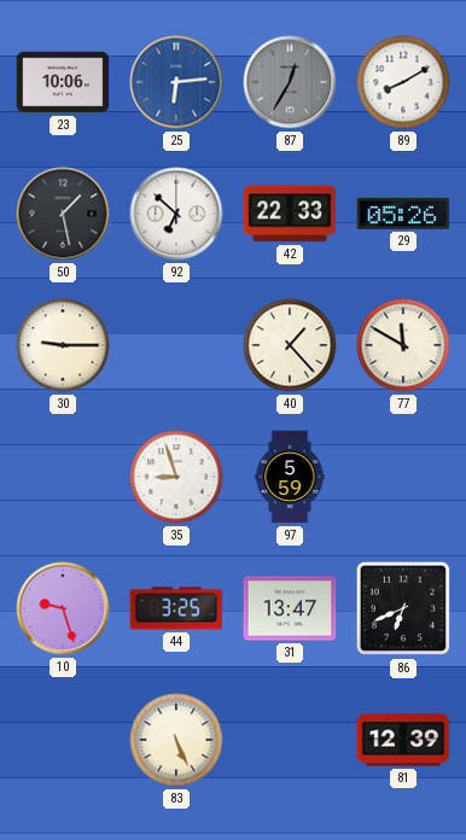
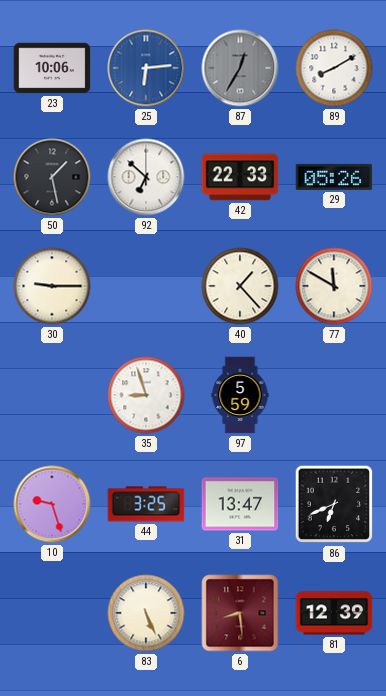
6: none -> 8:29 (240, 613)
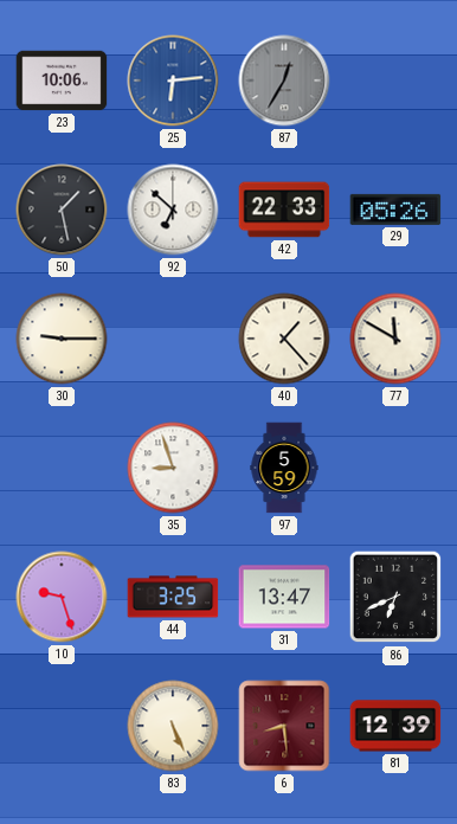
89: 8:10 -> none (334, 68)
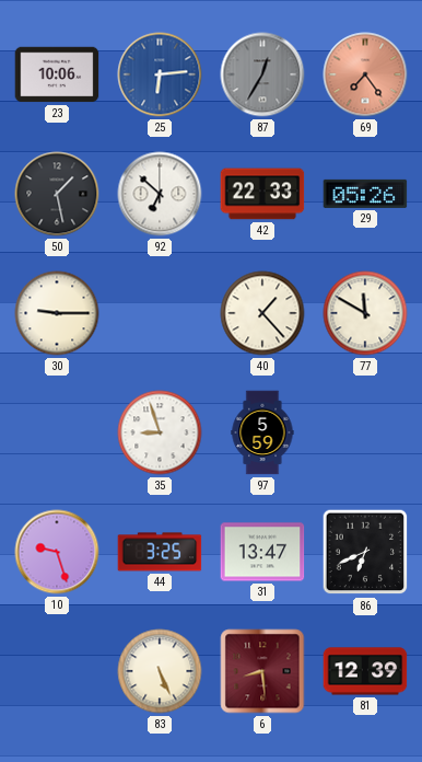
69: none -> 7:24 (365, 74)
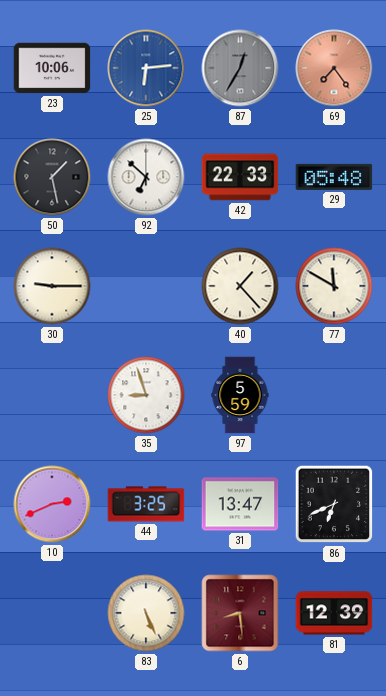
29: 05:26 -> 05:48 (334, 177)
10: 9:27 -> 2:41 (52, 504)
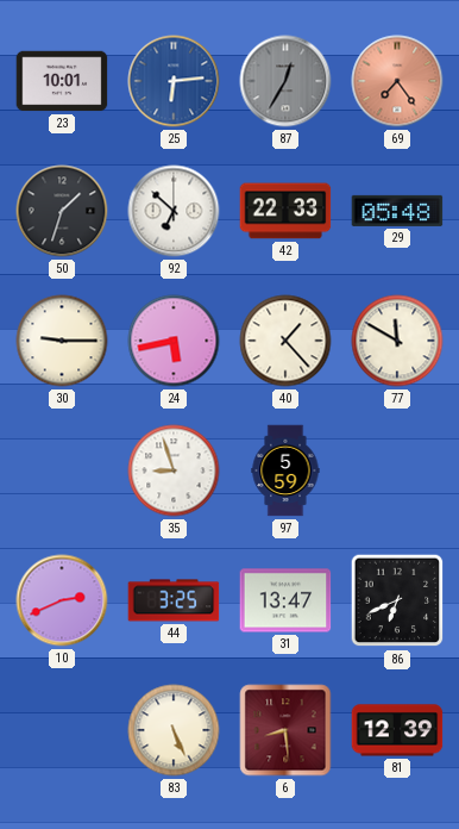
23: 10:06 -> 10:01 (62, 81)
50: 1:28 -> 1:33 (62, 211)
24: none -> 5:43 (174, 341)
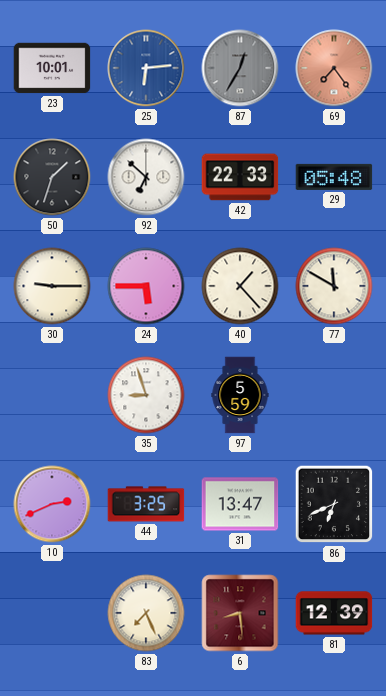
24: 5:43 -> 5:45 (146, 286)
83: 5:26 -> 7:26 (146, 613)
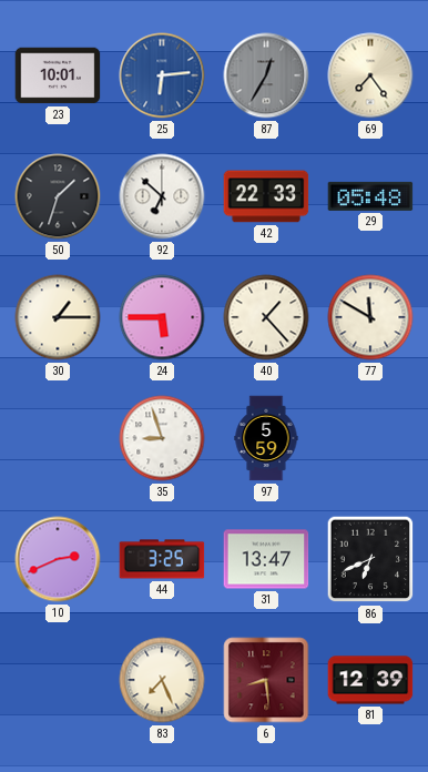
69 dial: salmon -> cream (370, 75)
30: 9:15 -> 1:15 (58, 317)
